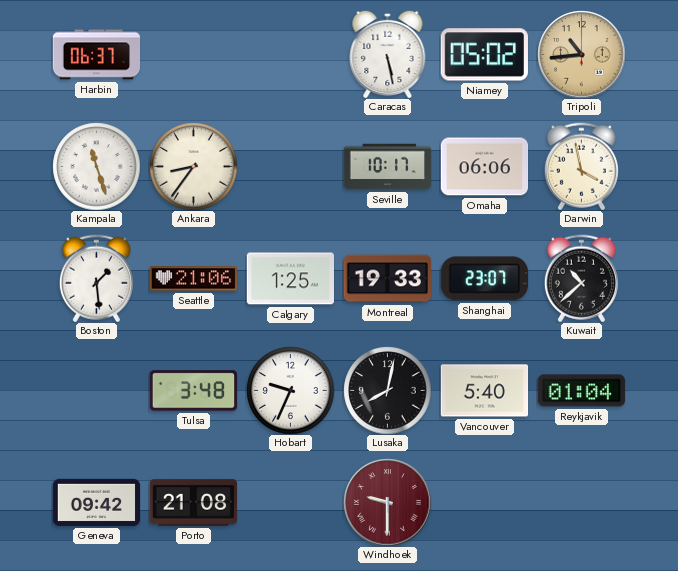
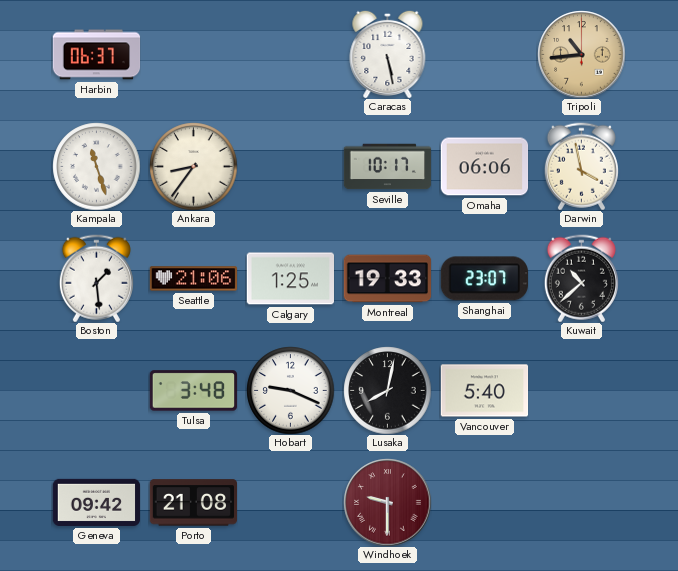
Niamey: 05:02 -> none (484, 55)
Hobart: 9:34 -> 9:19 (290, 390)
Reykjavik: 01:04 -> none (581, 391)
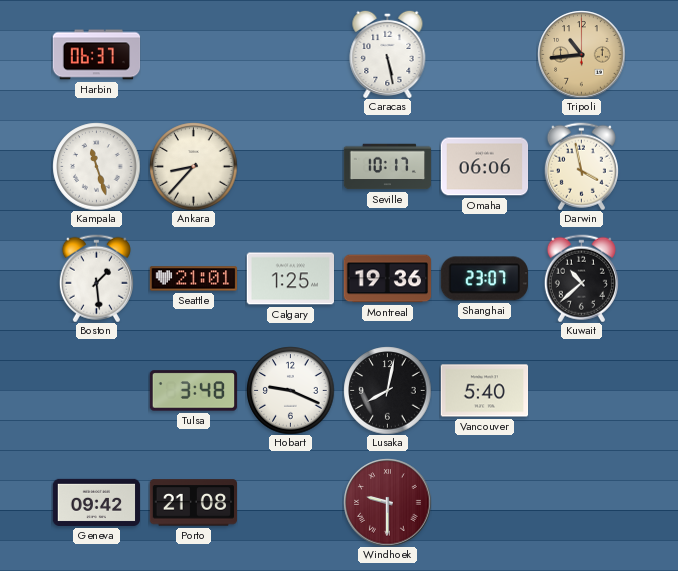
Ankara: 8:36 -> 8:37 (193, 166)
Seattle: 21:06 -> 21:01 (193, 279)
Montreal: 19:33 -> 19:36 (387, 279)
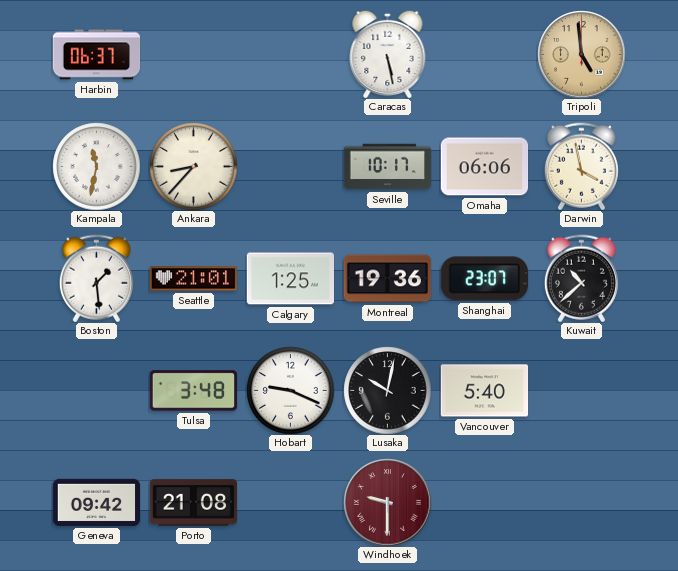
Tripoli: 10:44 -> 4:59 (581, 54)
Kampala: 11:27 -> 11:32 (96, 166)
Lusaka: 8:02 -> 10:02 (387, 390)
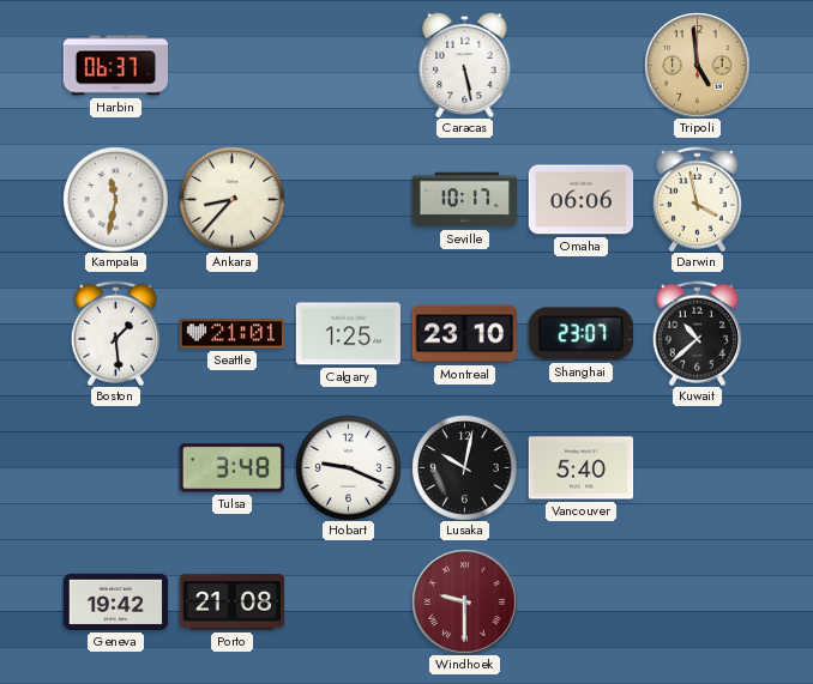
Montreal: 19:36 -> 23:10 (464, 334)
Geneva: 09:42 -> 19:42 (115, 601)
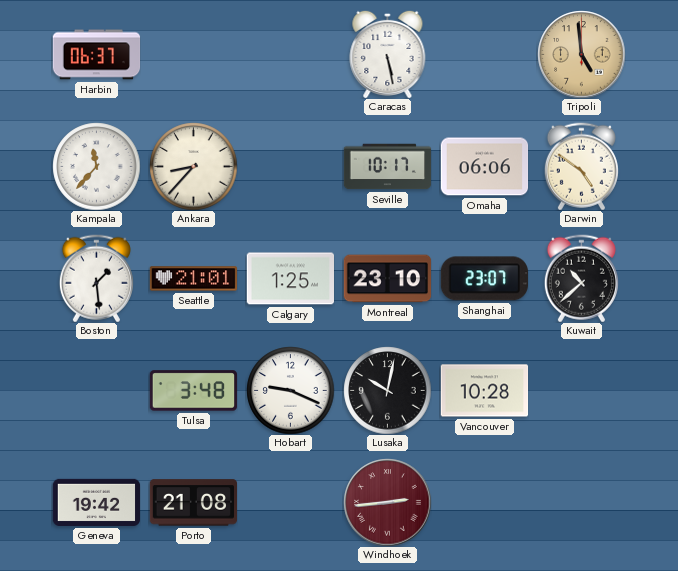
Kampala: 11:32 -> 11:37 (96, 166)
Darwin: 3:58 -> 4:51 (581, 166)
Vancouver: 5:40 -> 10:28 (484, 391)
Windhoek: 9:30 -> 2:44 (387, 502)
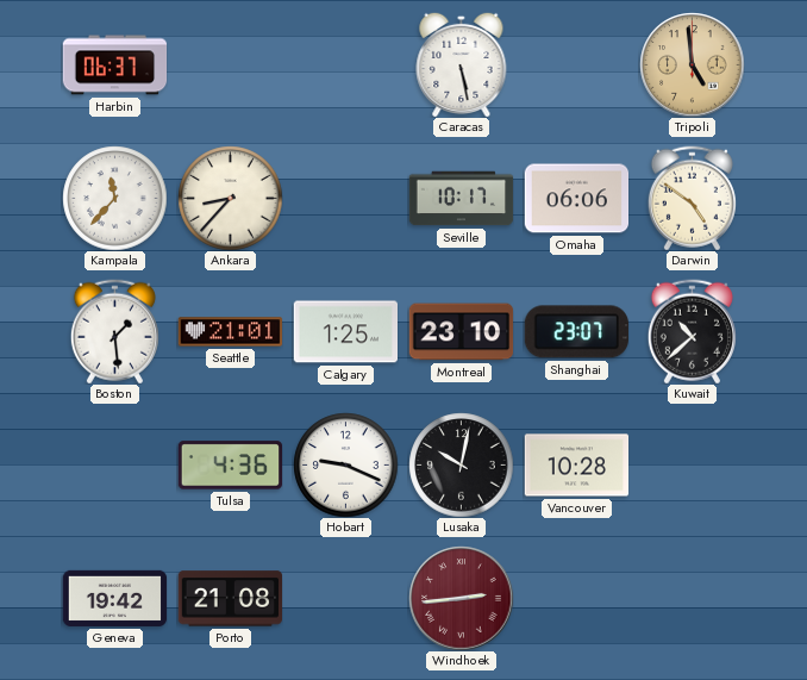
Tulsa: 3:48 -> 4:36 (230, 466)
